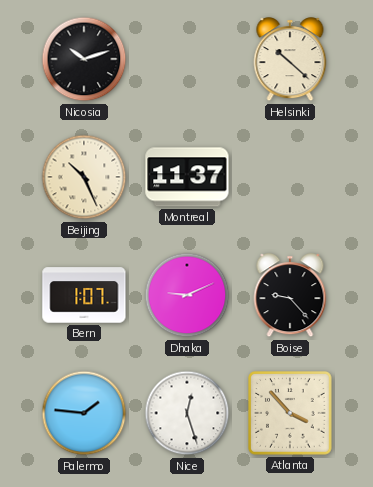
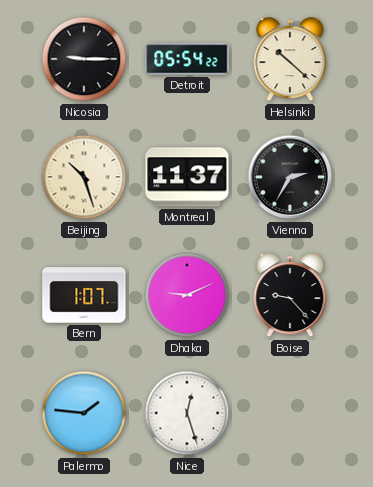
Nicosia: 10:12 -> 9:15 (84, 59)
Detroit: none -> 05:54 (187, 59)
Beijing: 10:26 -> 10:27 (84, 177)
Vienna: none -> 2:35 (290, 177)
Atlanta: 3:53 -> none (291, 414)
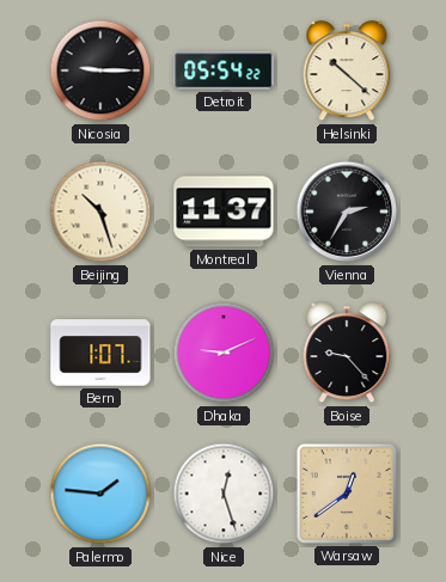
Warsaw: none -> 12:39 (347, 494)
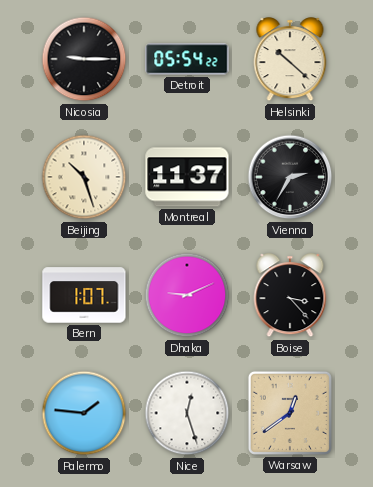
Boise: 9:23 -> 3:23 (290, 296)
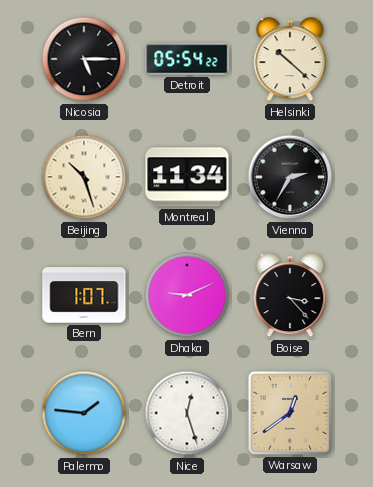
Nicosia: 9:15 -> 5:15 (84, 59)
Montreal: 11:37 -> 11:34 (187, 177)
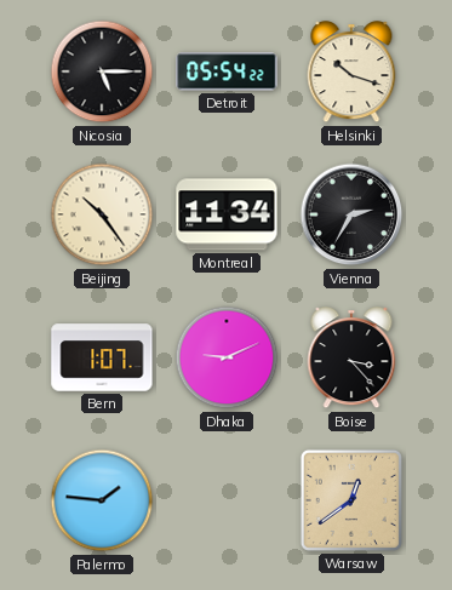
Helsinki: 10:22 -> 10:18 (351, 73)
Beijing: 10:27 -> 10:24 (102, 214)
Nice: 12:27 -> none (187, 413)
